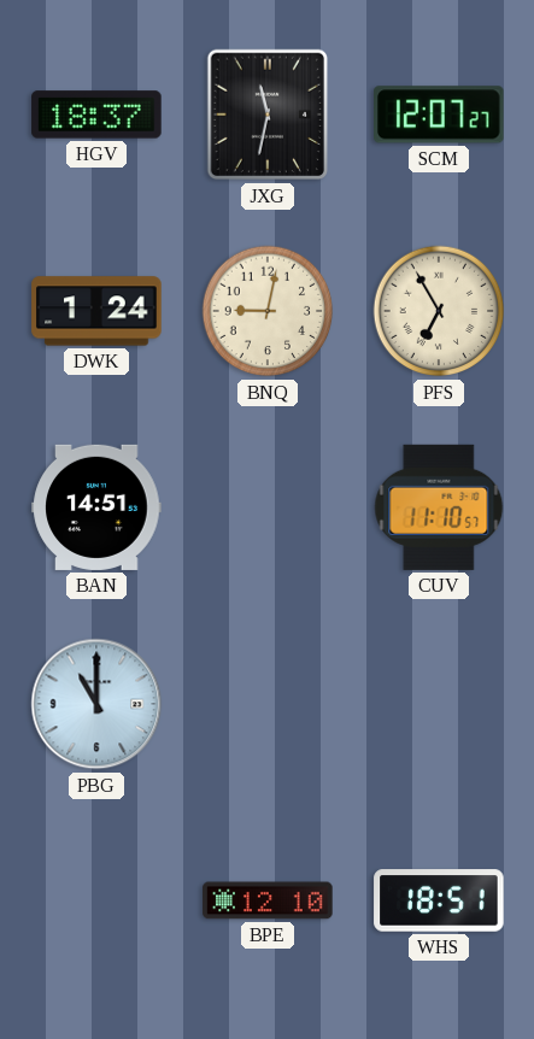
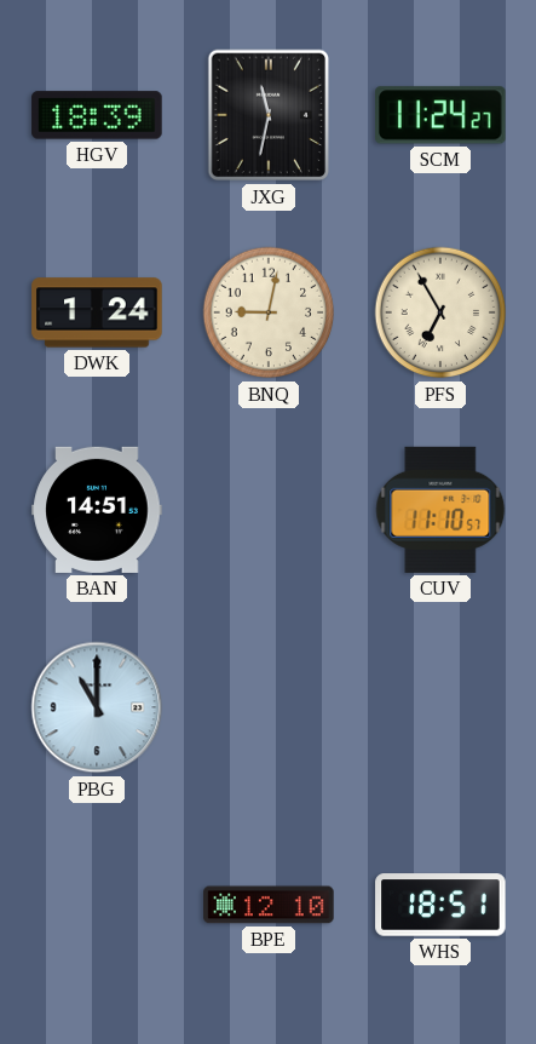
HGV: 18:37 -> 18:39 (97, 115)
SCM: 12:07 -> 11:24 (442, 115)
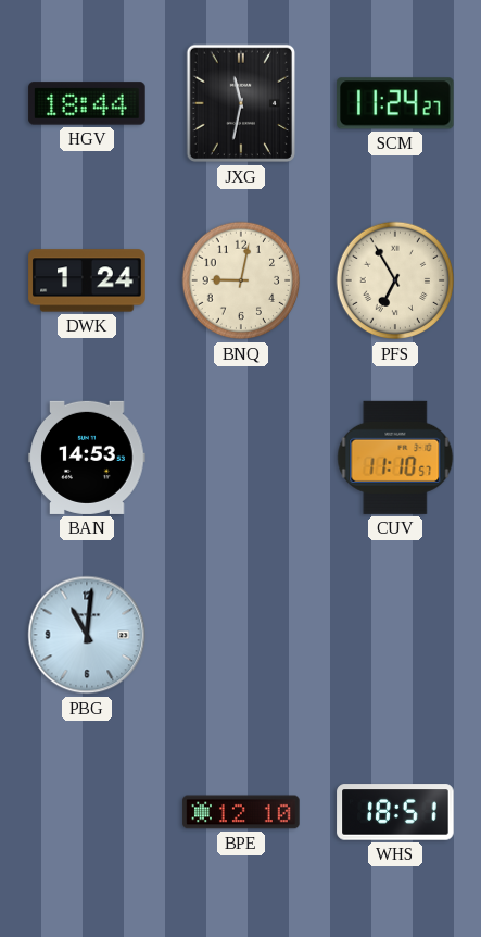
HGV: 18:39 -> 18:44 (87, 103)
BAN: 14:51 -> 14:53 (87, 458)
PBG: 11:00 -> 11:01 (87, 635)
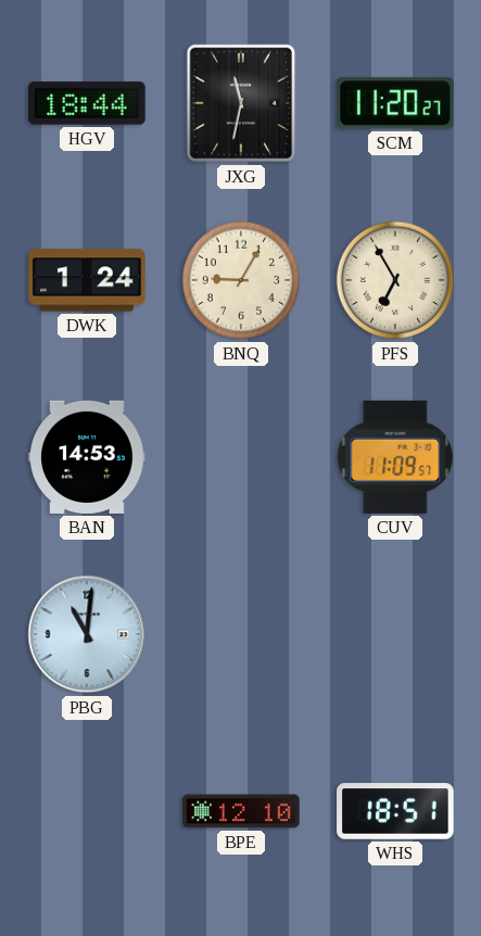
SCM: 11:24 -> 11:20 (396, 103)
BNQ: 9:02 -> 9:05 (241, 280)
CUV: 11:10 -> 11:09 (395, 457)
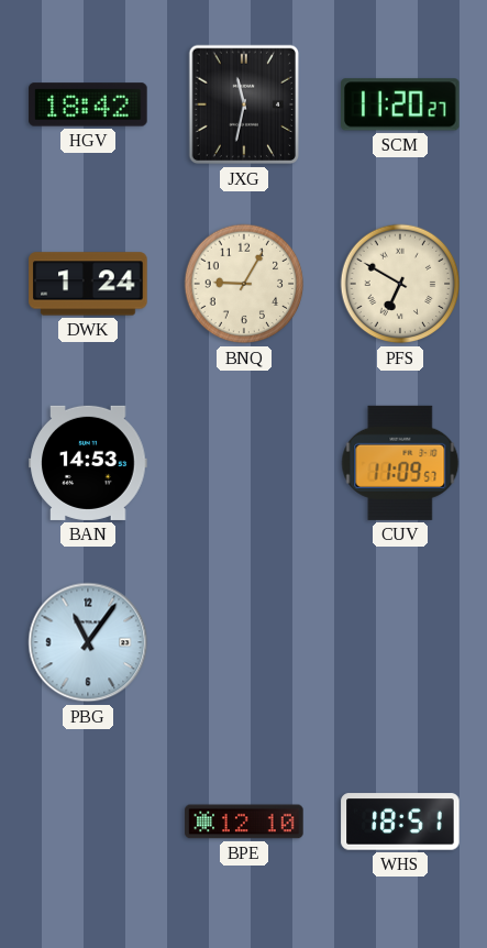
HGV: 18:44 -> 18:42 (88, 104)
PFS: 6:55 -> 6:50 (400, 284)
PBG: 11:01 -> 11:06 (88, 642)
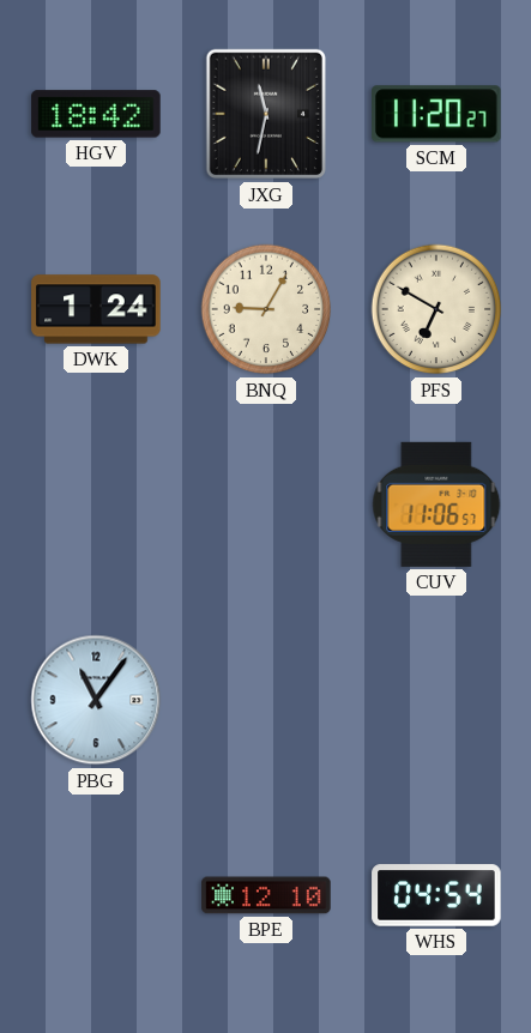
BAN: 14:53 -> none (88, 463)
CUV: 11:09 -> 11:06 (436, 505)
WHS: 18:51 -> 04:54 (436, 895)
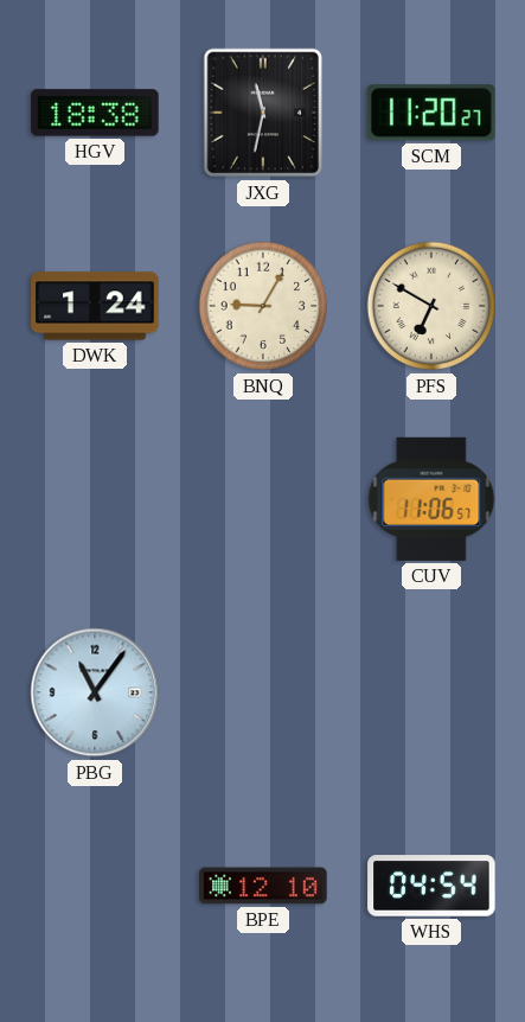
HGV: 18:42 -> 18:38 (95, 113)
